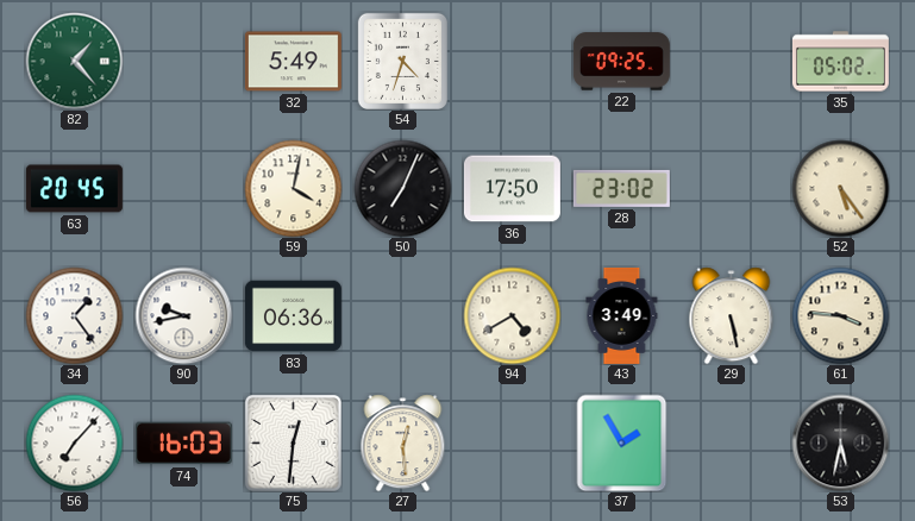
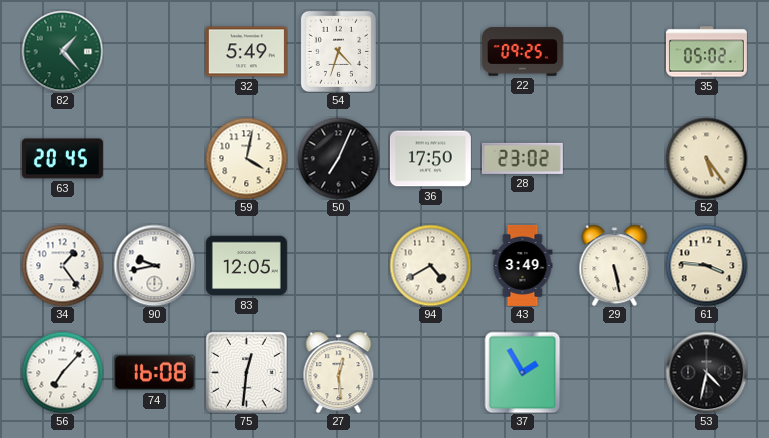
83: 06:36 -> 12:05 (246, 266)
74: 16:03 -> 16:08 (154, 373)
53: 5:32 -> 4:32 (706, 372)
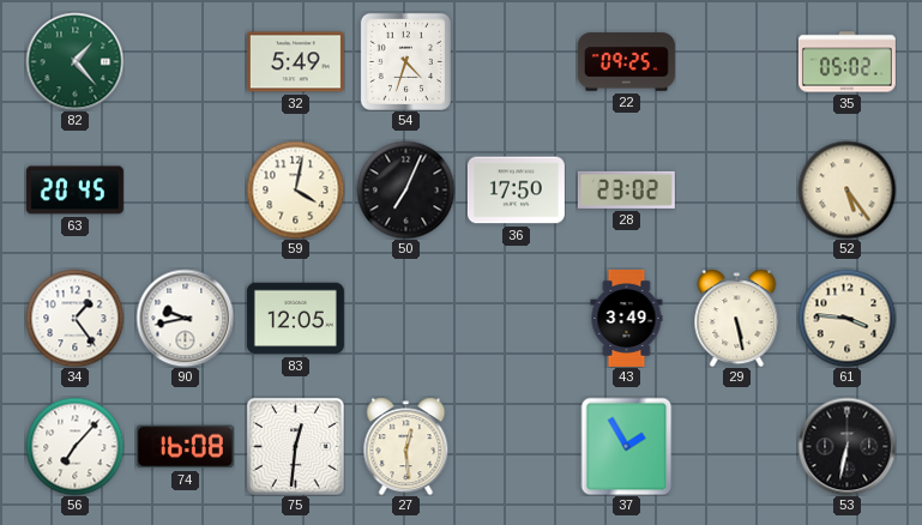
94: 4:40 -> none (430, 265)
53: 4:32 -> 6:32 (846, 446)
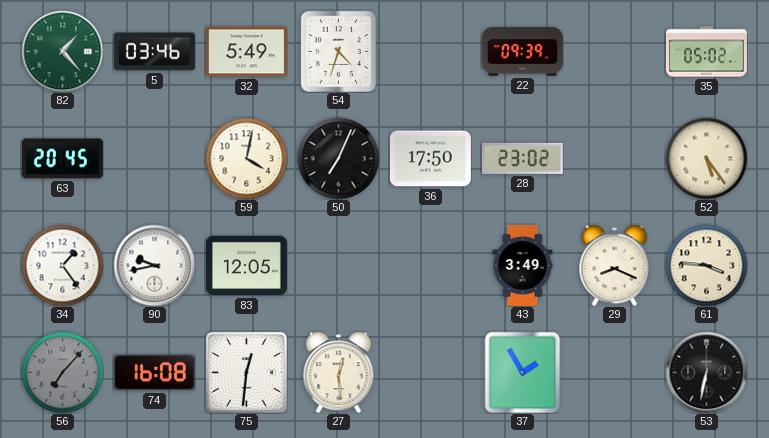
5: none -> 03:46 (154, 52)
22: 09:25 -> 09:39 (522, 52)
29: 5:28 -> 8:19 (615, 265)
56 dial: white -> grey (62, 372)
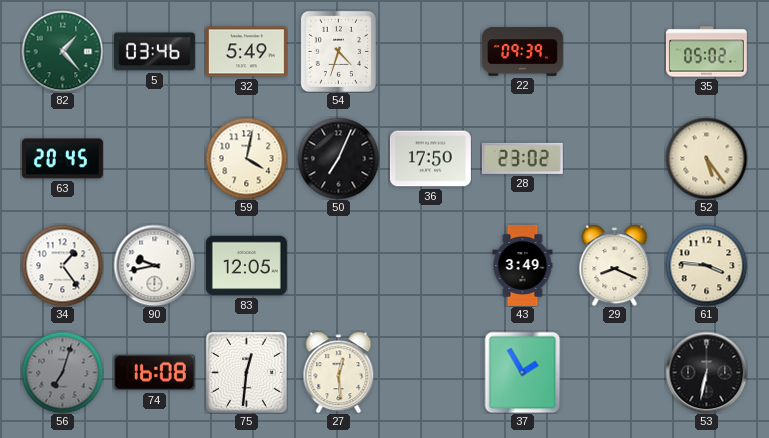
56: 7:07 -> 7:03 (62, 372)
